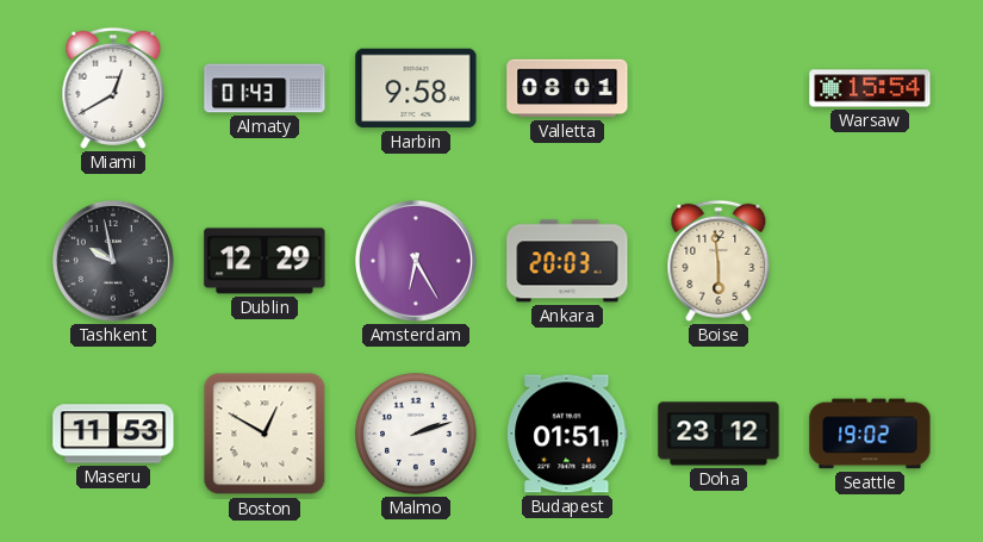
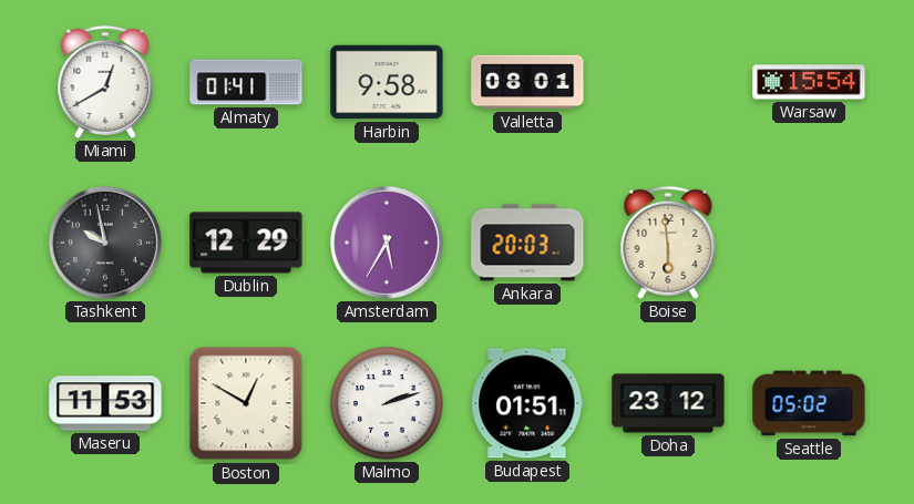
Almaty: 01:43 -> 01:41 (246, 82)
Amsterdam: 6:25 -> 5:35 (387, 243)
Seattle: 19:02 -> 05:02 (809, 403)
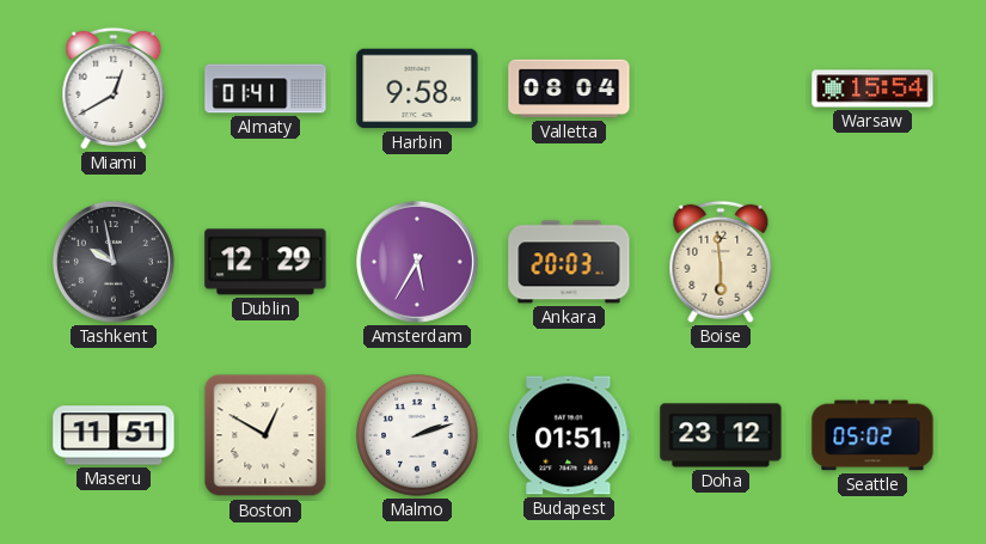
Valletta: 08:01 -> 08:04 (569, 88)
Maseru: 11:53 -> 11:51 (114, 435)
